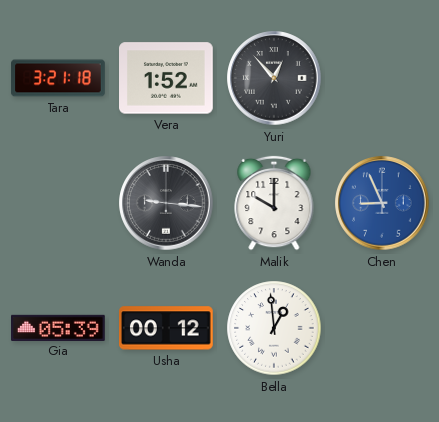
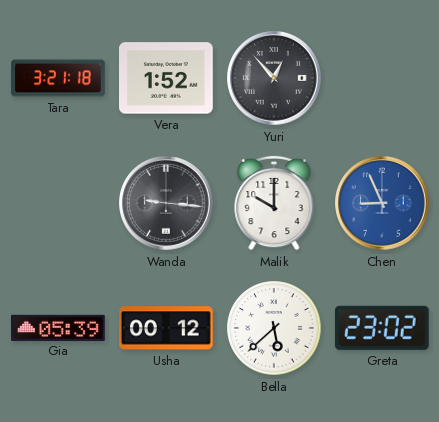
Bella: 12:59 -> 5:38 (274, 328)
Greta: none -> 23:02 (382, 328)
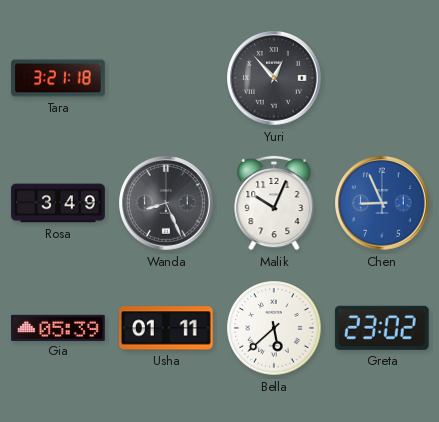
Vera: 1:52 -> none (167, 78)
Rosa: none -> 3:49 (58, 203)
Wanda: 9:16 -> 8:26 (166, 203)
Malik: 10:00 -> 10:04 (274, 203)
Usha: 00:12 -> 01:11 (167, 328)
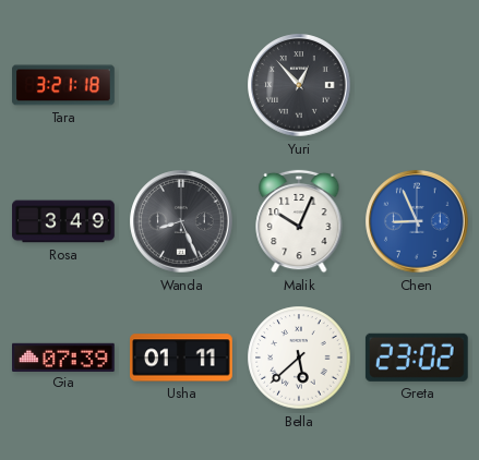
Gia: 05:39 -> 07:39 (64, 356)
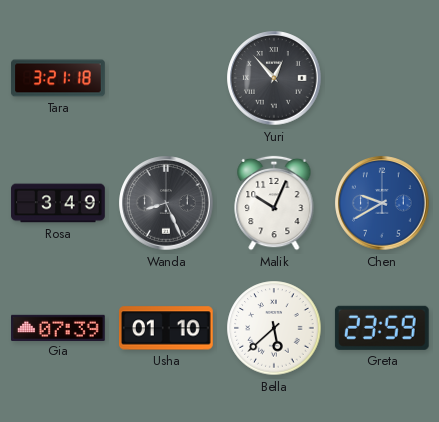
Chen: 8:56 -> 9:40 (382, 203)
Usha: 01:11 -> 01:10 (167, 328)
Greta: 23:02 -> 23:59 (382, 328)
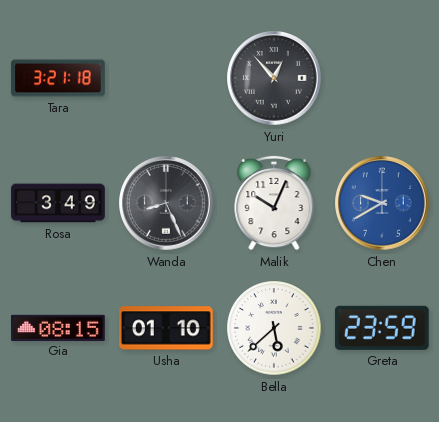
Gia: 07:39 -> 08:15 (59, 327)
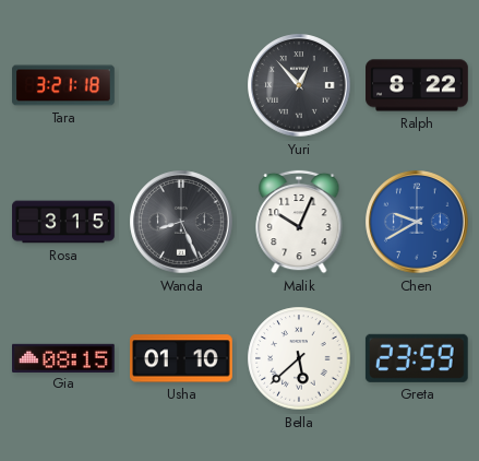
Ralph: none -> 8:22 (417, 85)
Rosa: 3:49 -> 3:15 (63, 222)
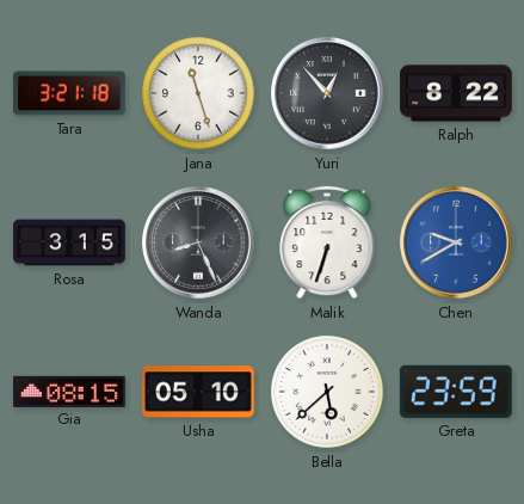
Jana: none -> 11:27 (198, 93)
Malik: 10:04 -> 6:33 (327, 242)
Usha: 01:10 -> 05:10 (199, 392)
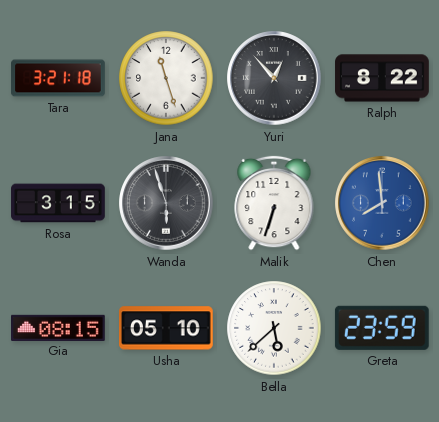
Wanda: 8:26 -> 5:57 (166, 203)
Chen: 9:40 -> 7:59 (382, 203)
